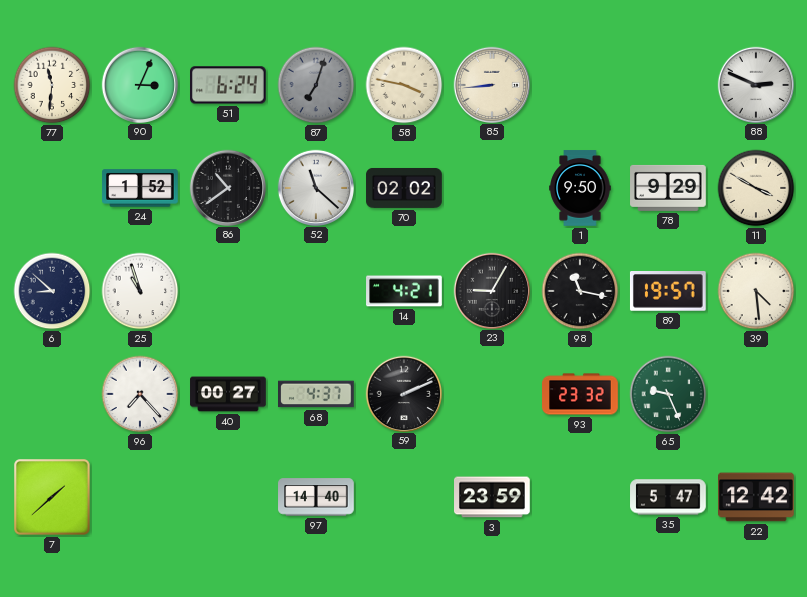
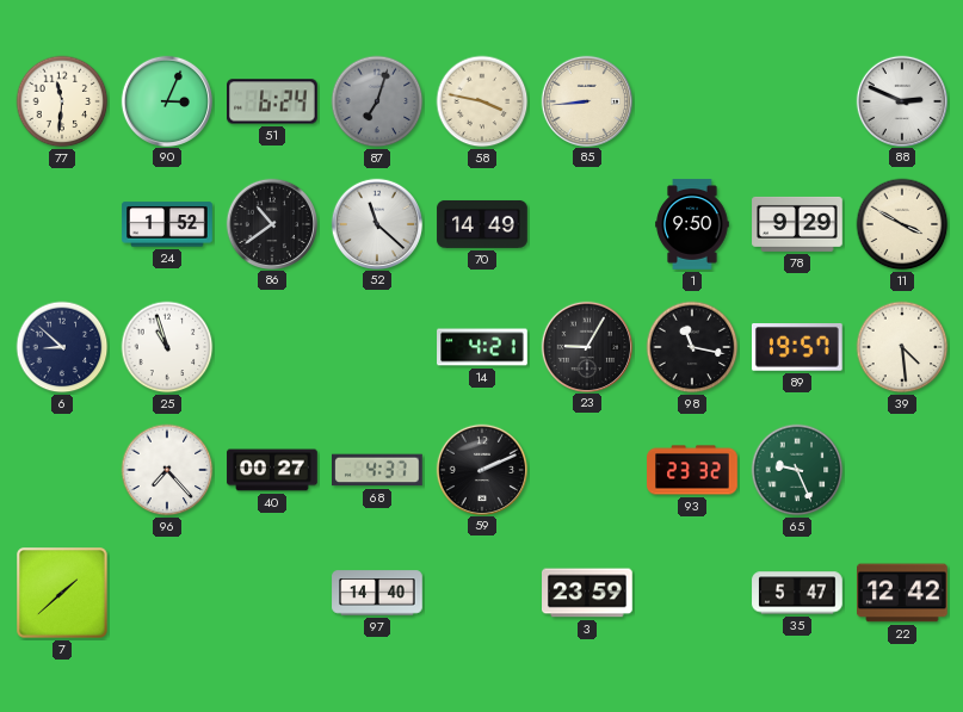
70: 02:02 -> 14:49 (482, 224)
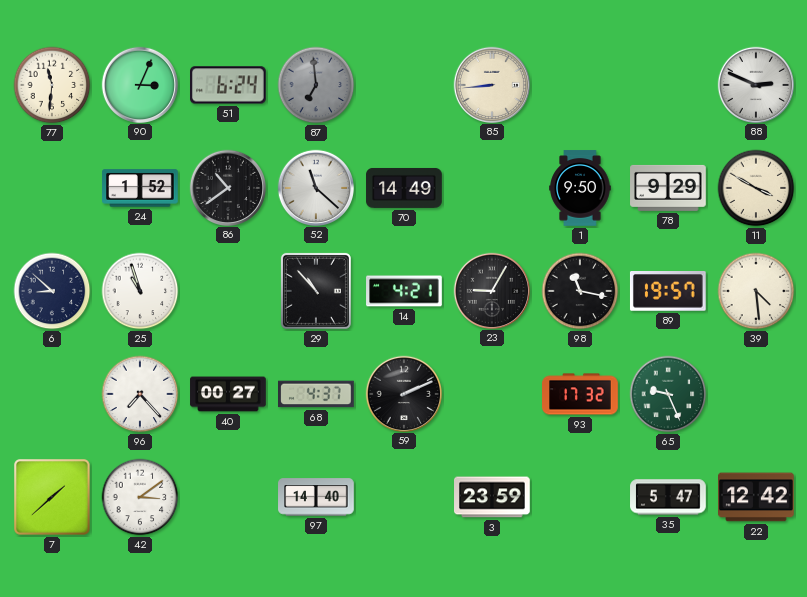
87: 7:03 -> 6:59 (316, 85)
58: 3:47 -> none (482, 101)
29: none -> 10:53 (316, 291)
93: 23:32 -> 17:32 (580, 394)
42: none -> 3:09 (140, 497)
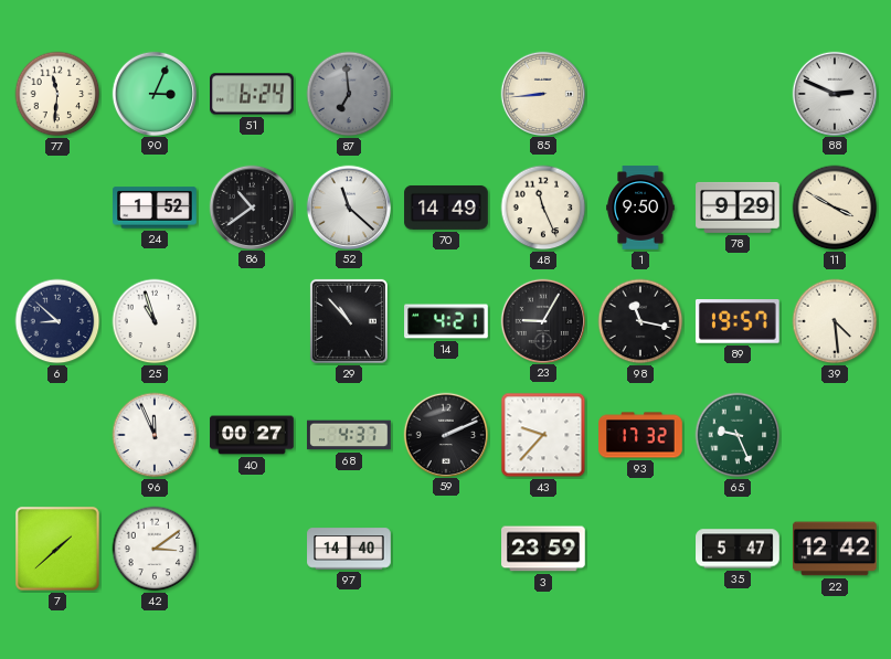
48: none -> 11:26 (543, 208)
96: 7:23 -> 11:56 (155, 435)
43: none -> 9:37 (543, 435)
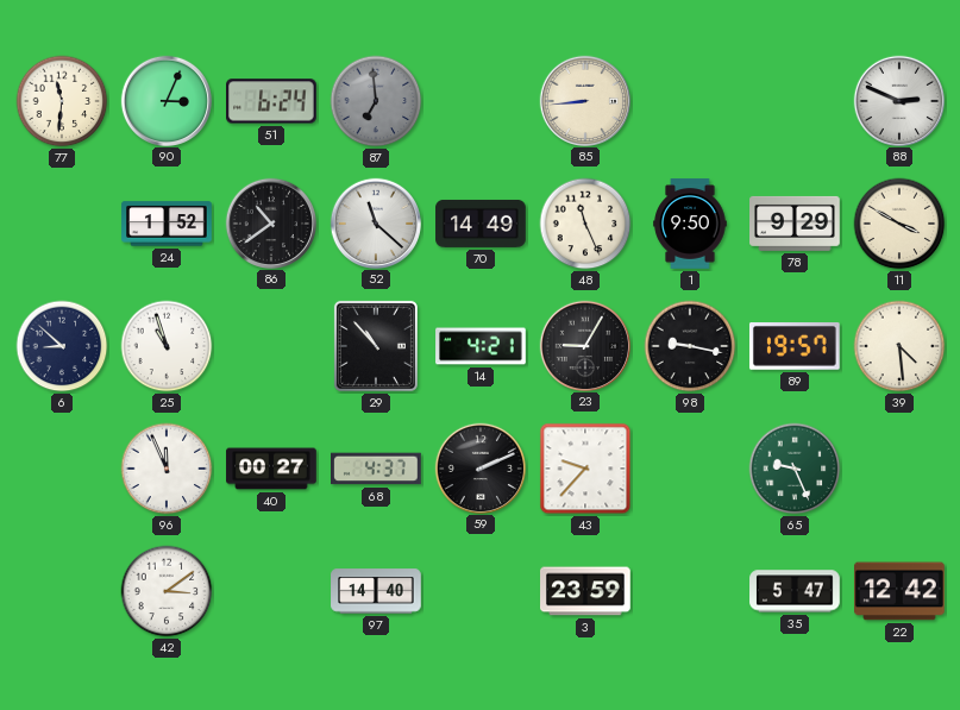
98: 11:17 -> 9:17 (690, 346)
93: 17:32 -> none (640, 435)
7: 1:38 -> none (59, 550)
